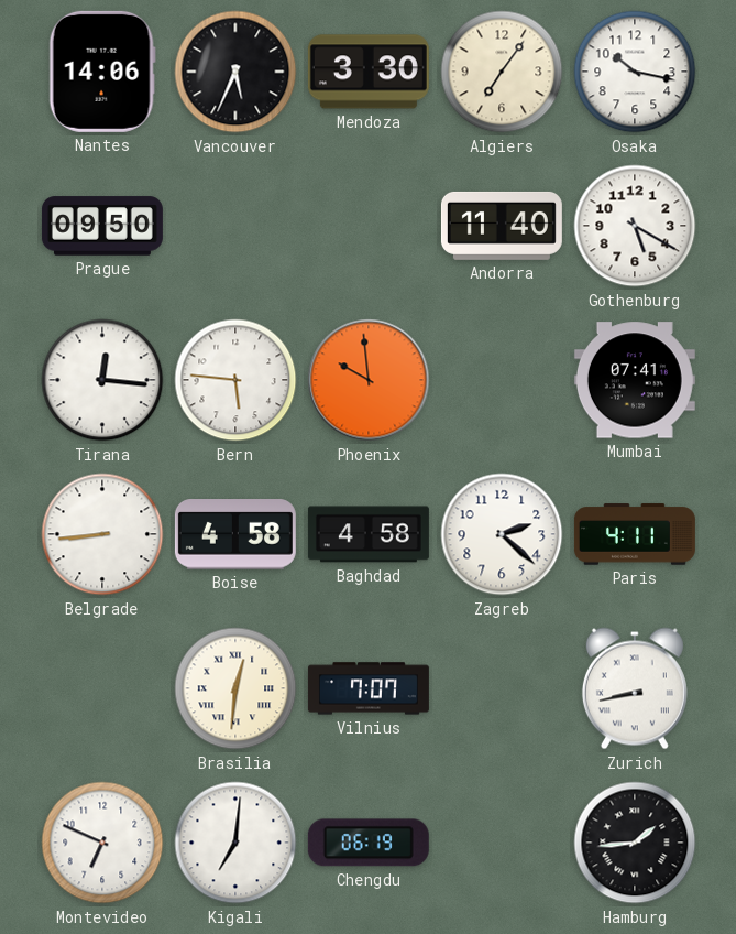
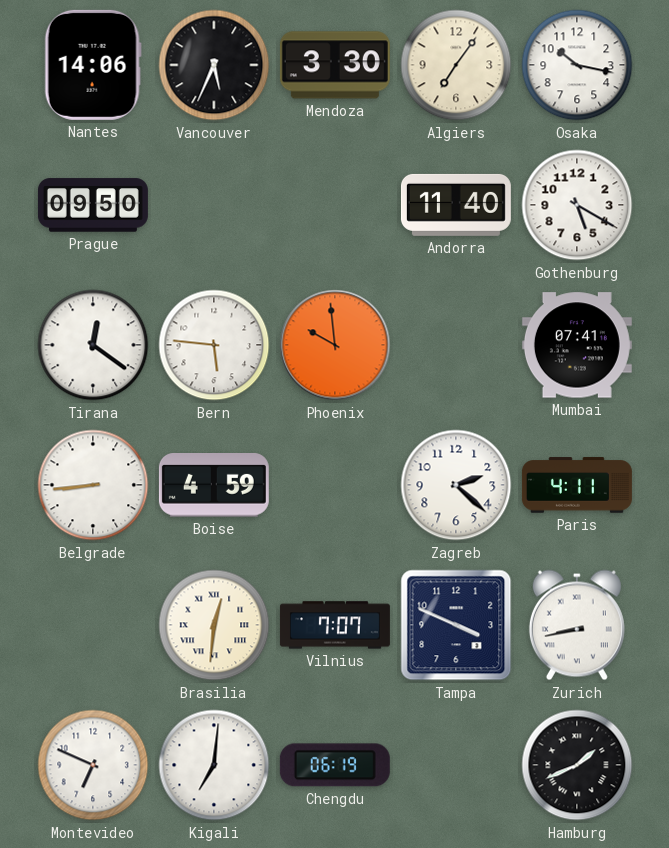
Tirana: 12:16 -> 12:21 (93, 345)
Boise: 4:58 -> 4:59 (214, 486)
Baghdad: 4:58 -> none (369, 534)
Tampa: none -> 3:49 (456, 625)
Hamburg: 1:44 -> 1:41 (577, 765)
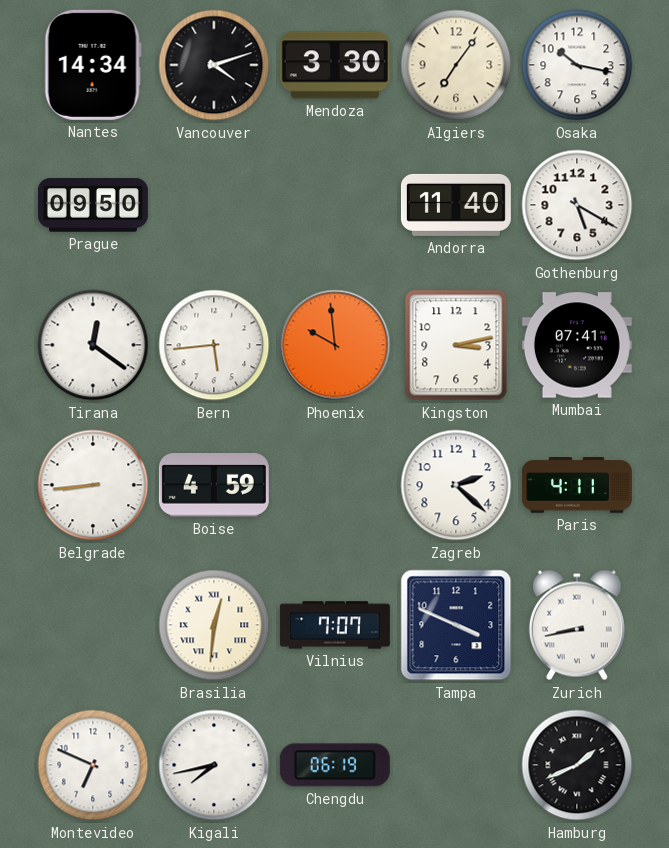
Nantes: 14:06 -> 14:34 (93, 65)
Vancouver: 5:34 -> 4:12 (214, 65)
Bern: 5:46 -> 5:44 (214, 345)
Kingston: none -> 3:13 (456, 345)
Kigali: 7:01 -> 7:43 (214, 765)
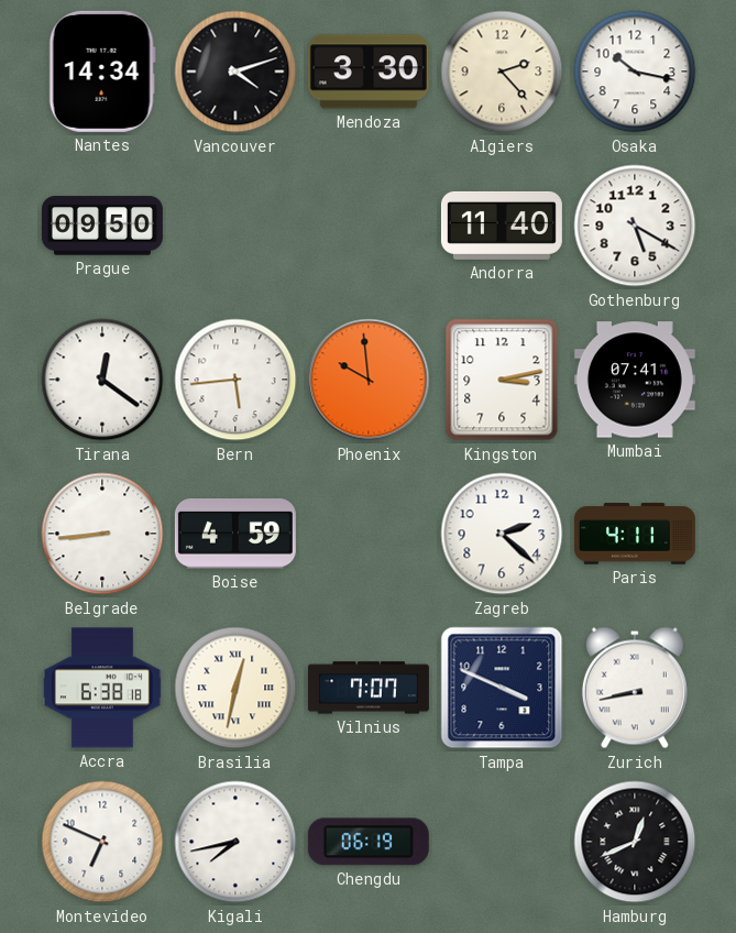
Algiers: 7:06 -> 2:23 (502, 72)
Accra: none -> 6:38 (102, 688)
Brasilia: 12:31 -> 12:32 (235, 688)
Hamburg: 1:41 -> 12:41 (635, 842)
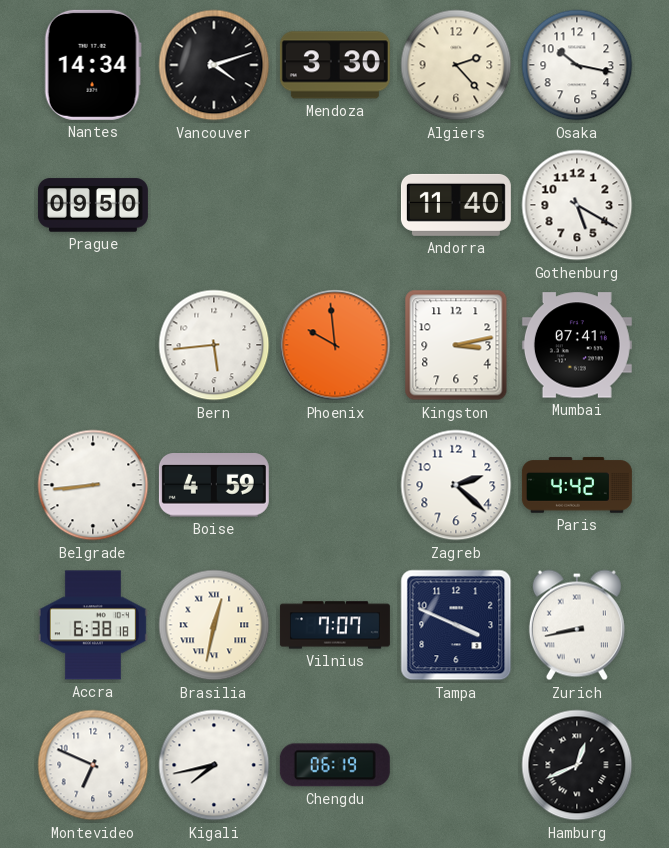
Tirana: 12:21 -> none (102, 380)
Paris: 4:11 -> 4:42 (577, 485)
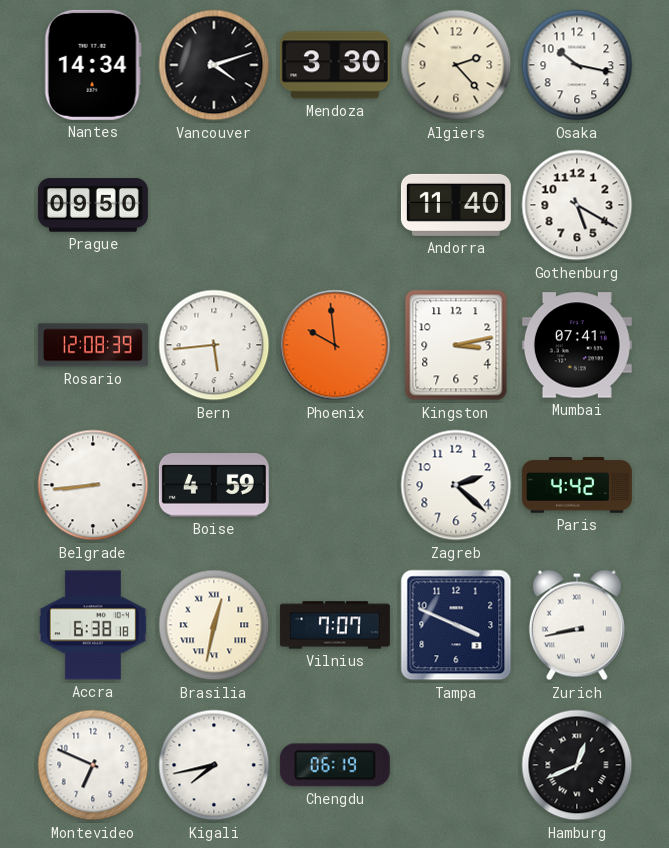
Rosario: none -> 12:08 (93, 345)
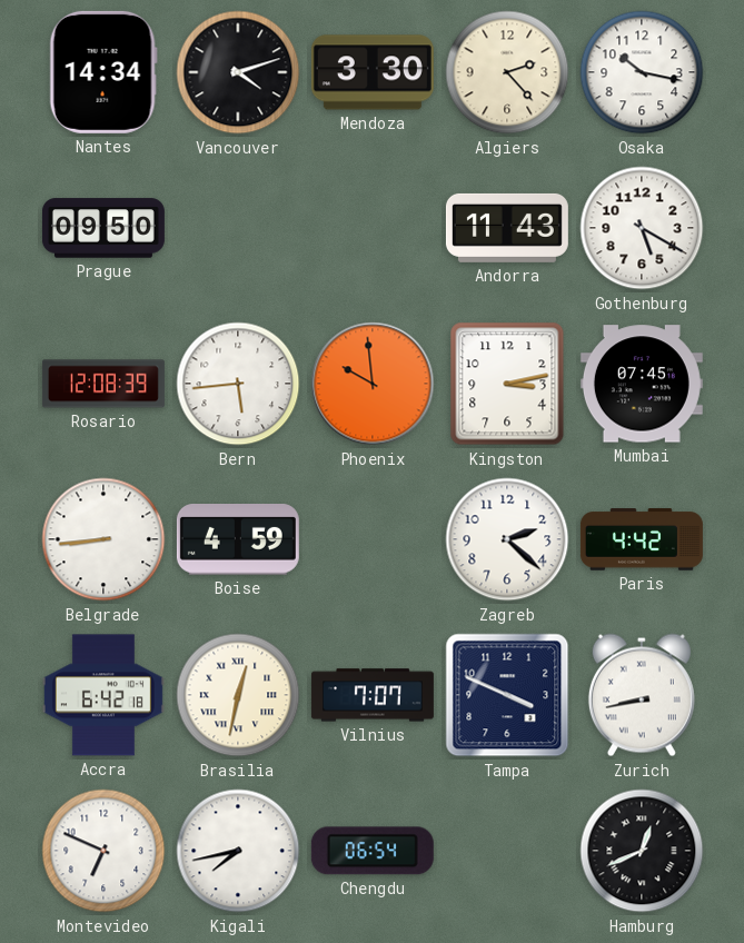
Andorra: 11:40 -> 11:43 (507, 228)
Mumbai: 07:41 -> 07:45 (642, 384)
Accra: 6:38 -> 6:42 (103, 695)
Chengdu: 06:19 -> 06:54 (373, 851)
